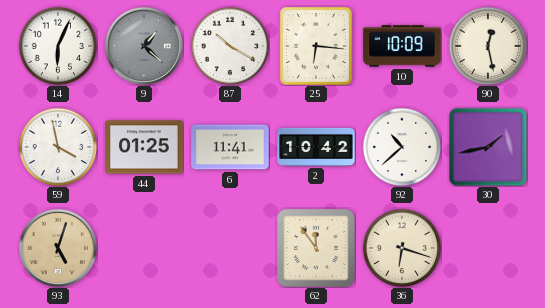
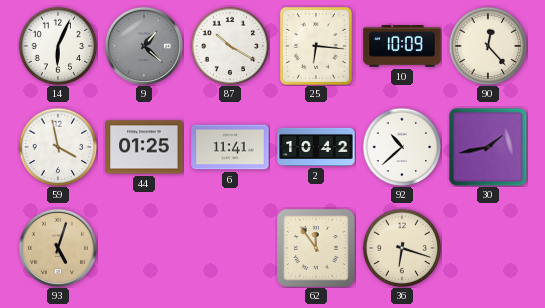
90: 12:28 -> 12:23 (488, 46)
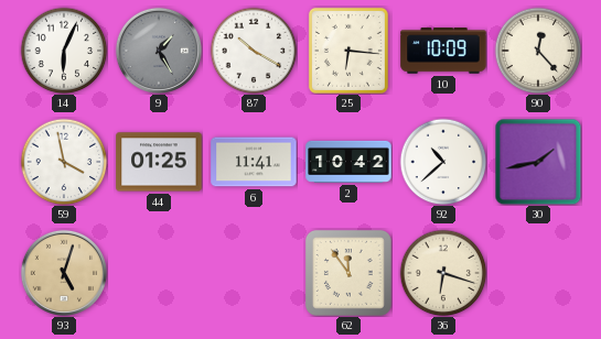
9: 1:22 -> 1:25 (159, 51)
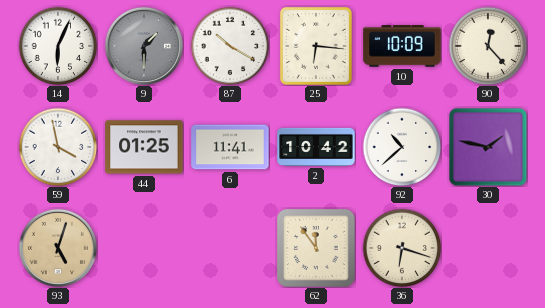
9: 1:25 -> 1:30 (144, 46)
30: 1:43 -> 1:47 (488, 147)
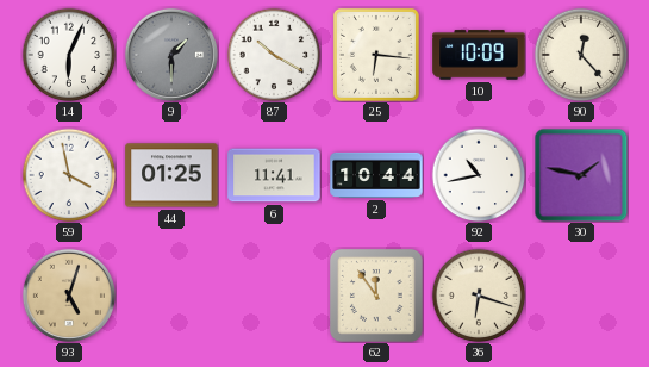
2: 10:42 -> 10:44 (376, 175)
92: 10:38 -> 10:43 (479, 175)
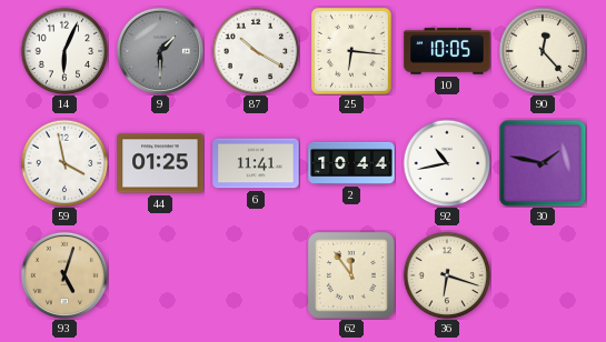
10: 10:09 -> 10:05 (447, 51)
